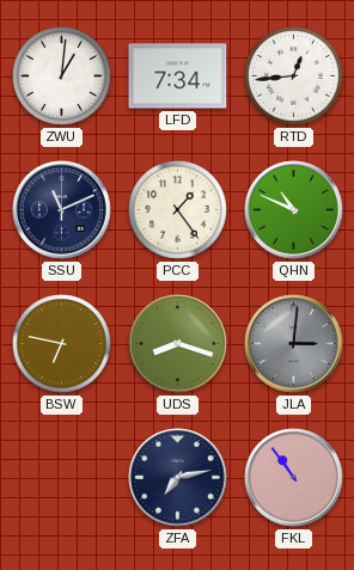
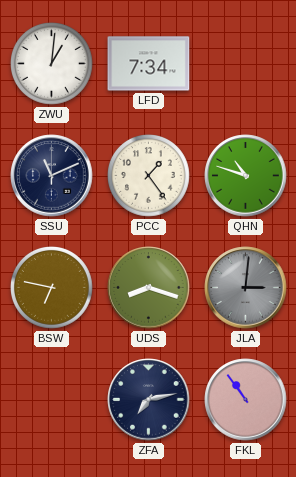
RTD: 12:44 -> none (294, 76)
QHN: 10:49 -> 10:48 (246, 176)
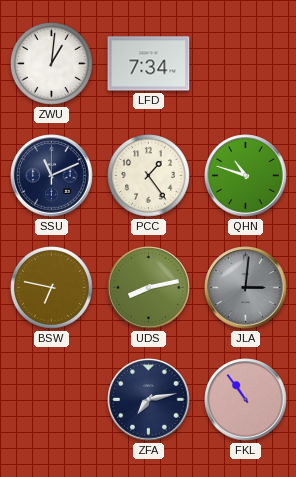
UDS: 8:18 -> 8:13 (149, 288)
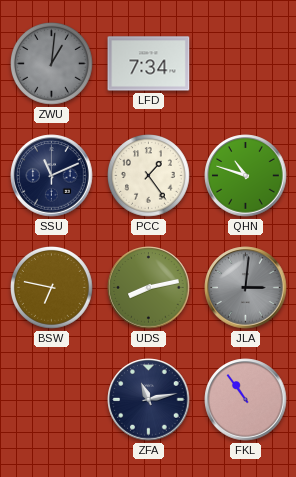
ZWU dial: white -> grey (52, 64)
ZFA: 7:13 -> 11:13 (149, 400)
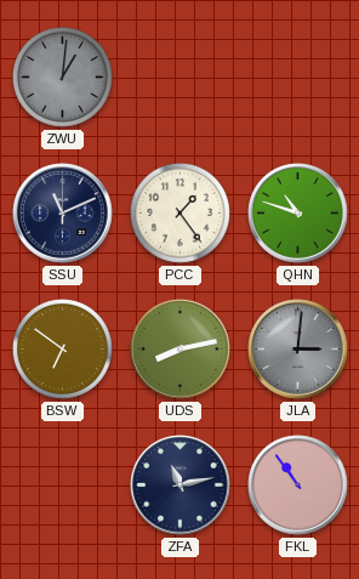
LFD: 7:34 -> none (149, 64)
BSW: 6:47 -> 6:51 (63, 350)
